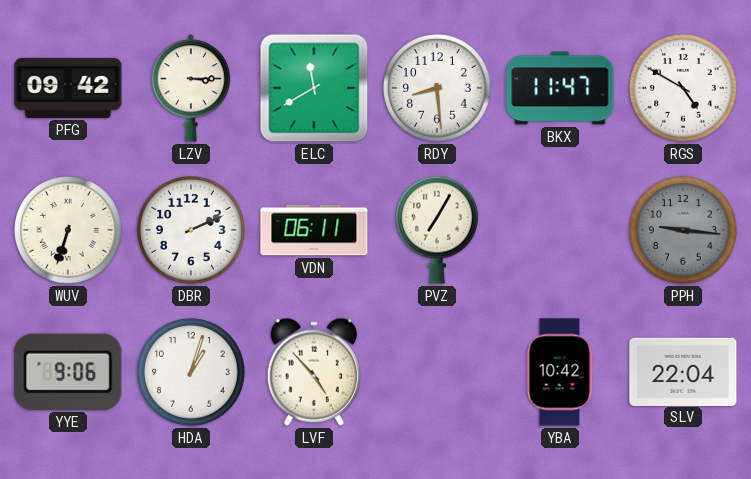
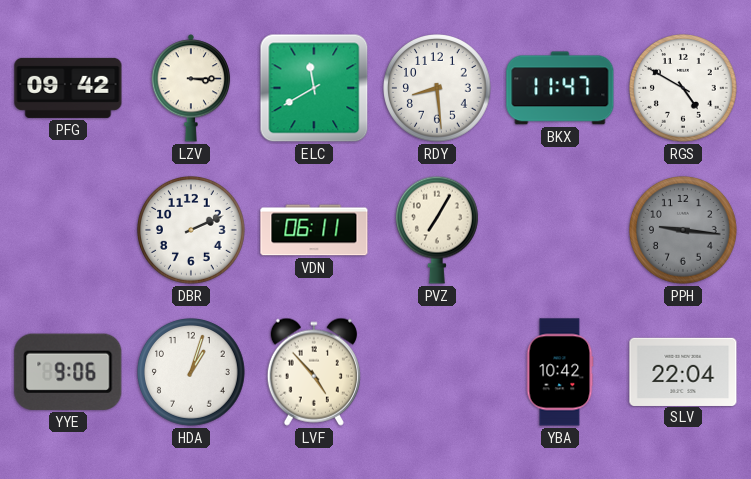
WUV: 6:33 -> none (69, 231)
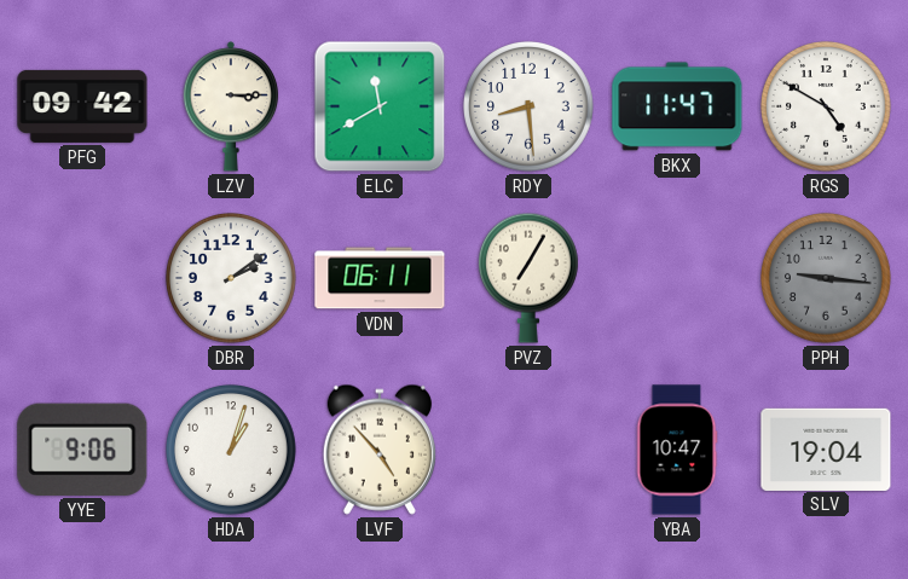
DBR: 2:11 -> 2:09 (232, 279)
YBA: 10:42 -> 10:47 (677, 450)
SLV: 22:04 -> 19:04 (826, 448)
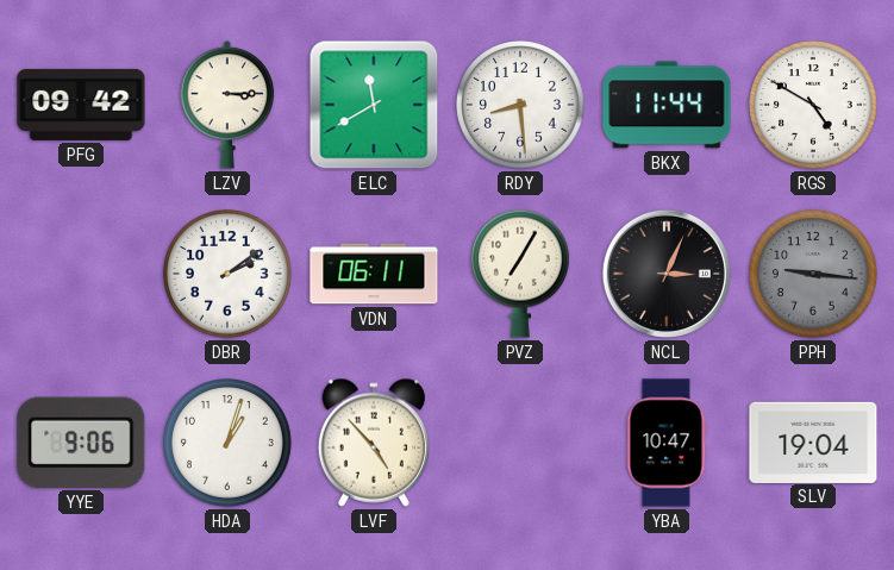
BKX: 11:47 -> 11:44 (667, 105)
NCL: none -> 3:04 (667, 274)
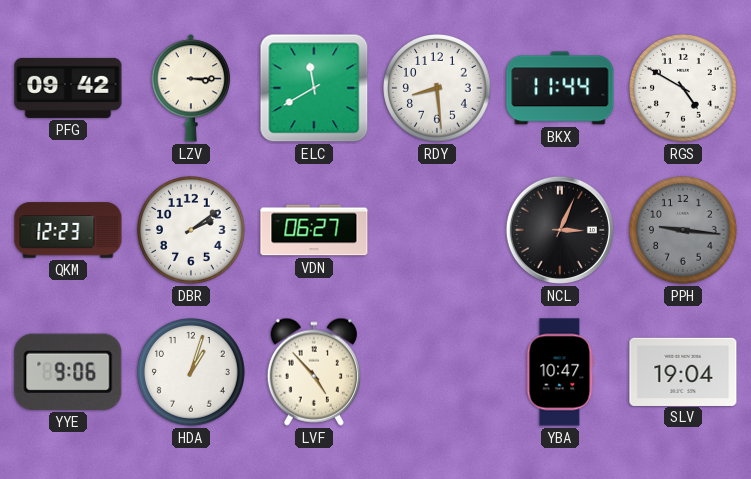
QKM: none -> 12:23 (68, 230)
VDN: 06:11 -> 06:27 (314, 230)
PVZ: 7:05 -> none (520, 274)
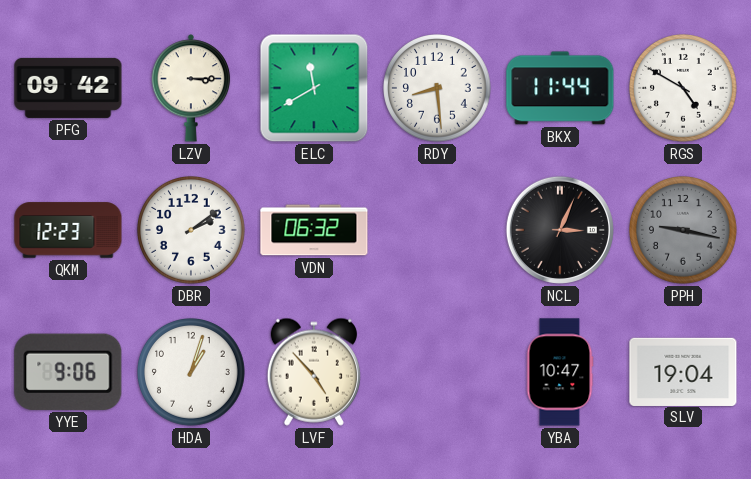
VDN: 06:27 -> 06:32 (314, 230)
PPH: 9:16 -> 9:17 (684, 231)
